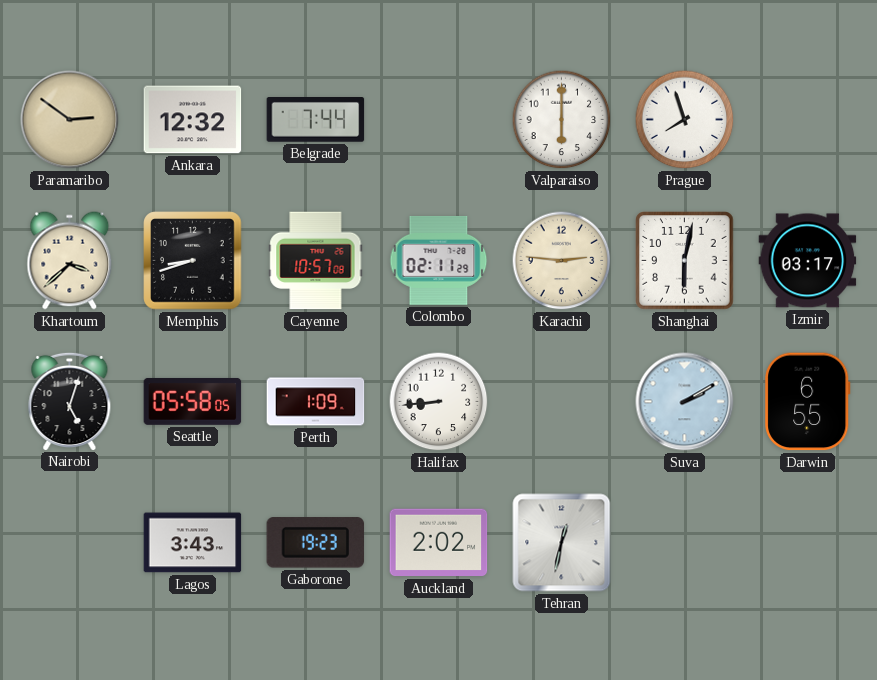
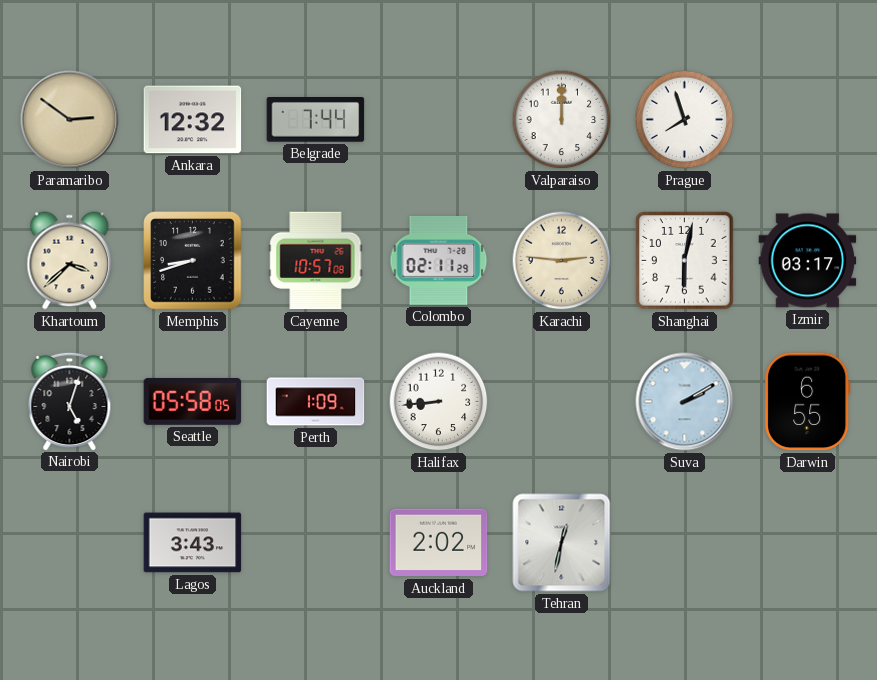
Valparaiso: 6:00 -> 12:00 (562, 120)
Gaborone: 19:23 -> none (316, 543)
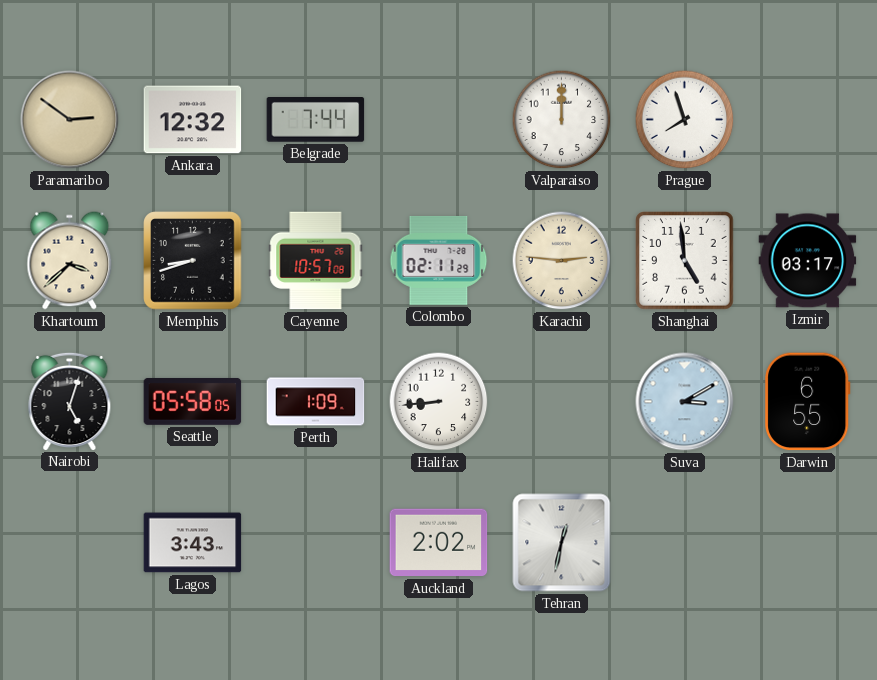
Shanghai: 6:02 -> 4:59 (685, 261)
Suva: 2:10 -> 3:10 (685, 402)
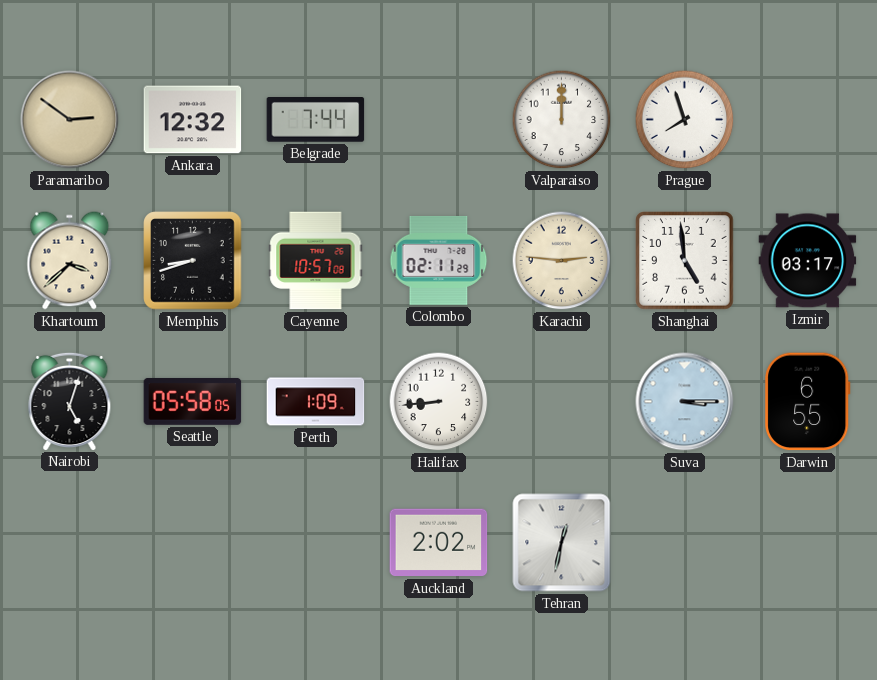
Suva: 3:10 -> 3:15 (685, 402)
Lagos: 3:43 -> none (193, 543)
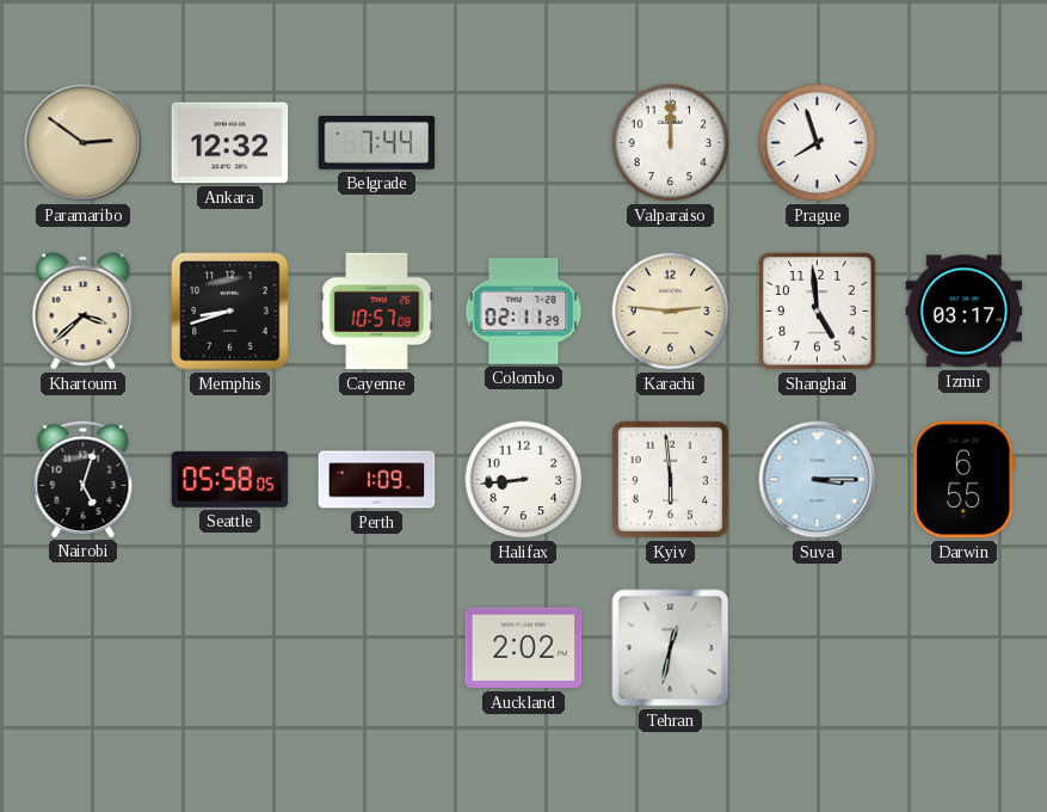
Kyiv: none -> 5:59 (670, 479)
